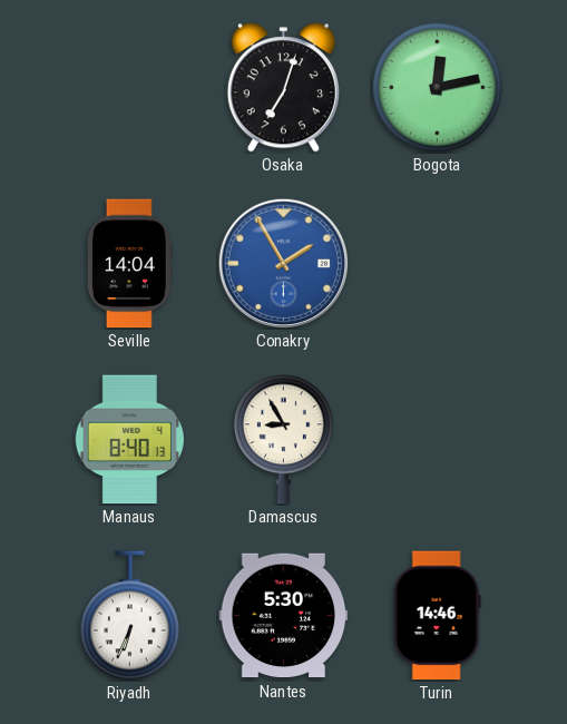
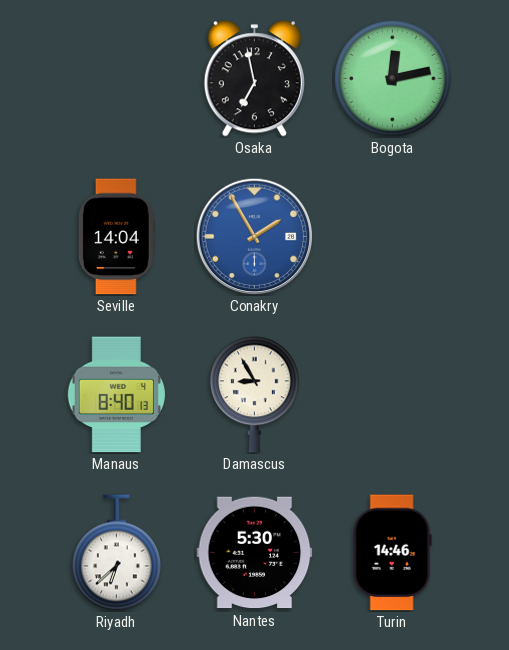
Osaka: 7:03 -> 6:58 (254, 79)
Riyadh: 6:34 -> 6:38 (117, 553)
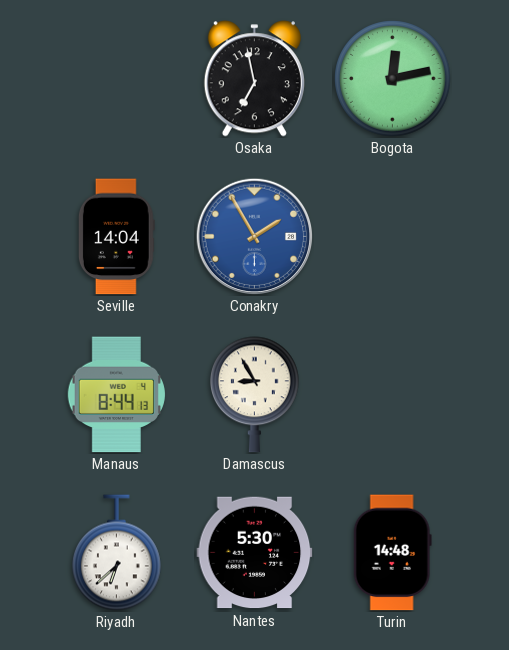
Manaus: 8:40 -> 8:44 (116, 395)
Turin: 14:46 -> 14:48 (392, 553)
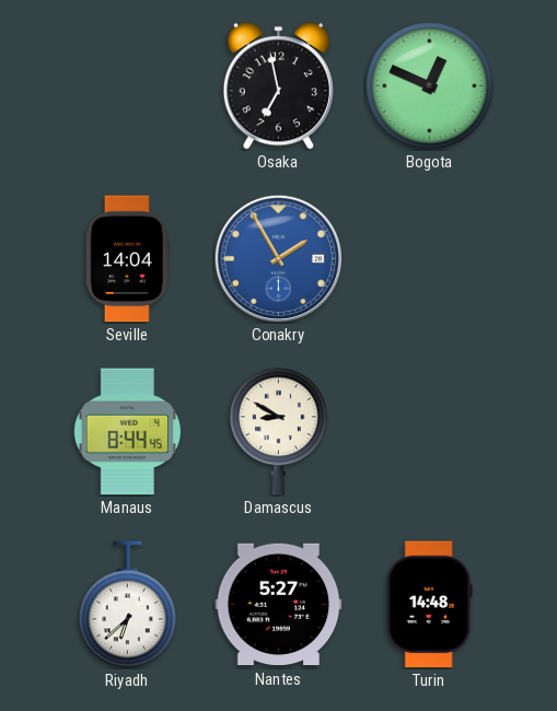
Bogota: 12:13 -> 12:49 (430, 86)
Manaus: 8:44:13 -> 8:44:45 (127, 432)
Damascus: 8:55 -> 8:50 (279, 432)
Nantes: 5:30 -> 5:27 (279, 605)
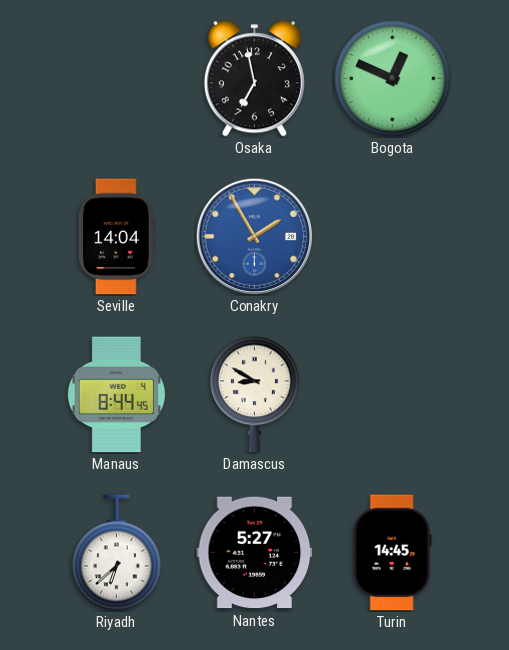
Turin: 14:48 -> 14:45 (392, 553)
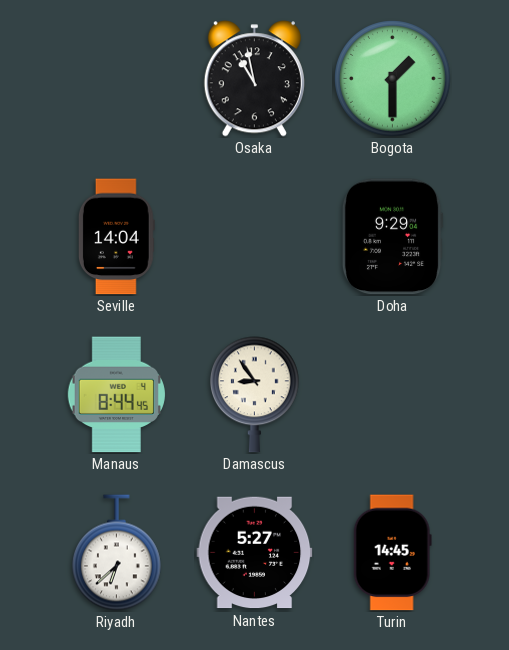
Osaka: 6:58 -> 10:58 (254, 79)
Bogota: 12:49 -> 1:30 (393, 79)
Conakry: 1:55 -> none (254, 236)
Doha: none -> 9:29 (392, 237)
Damascus: 8:50 -> 8:54 (255, 395)
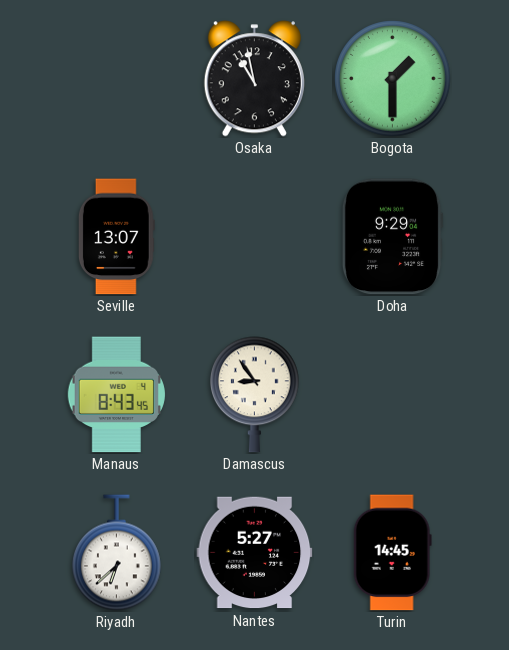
Seville: 14:04 -> 13:07 (116, 237)
Manaus: 8:44 -> 8:43 (116, 395)
